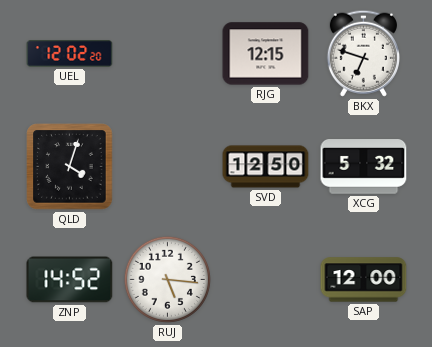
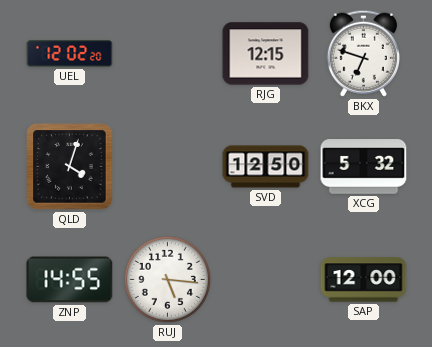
ZNP: 14:52 -> 14:55 (70, 280)
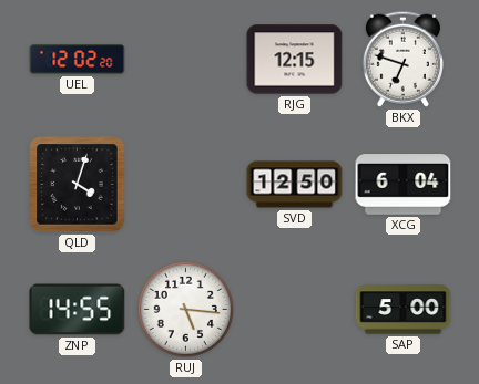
XCG: 5:32 -> 6:04 (404, 185)
SAP: 12:00 -> 5:00 (404, 310)
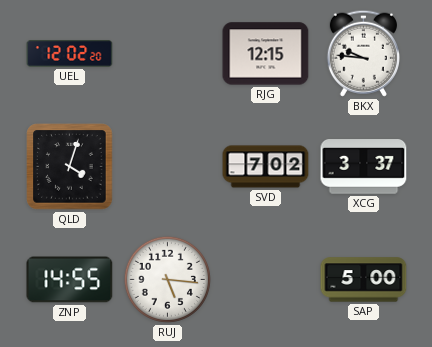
BKX: 6:48 -> 9:46 (363, 53)
SVD: 12:50 -> 7:02 (266, 167)
XCG: 6:04 -> 3:37 (364, 167)
